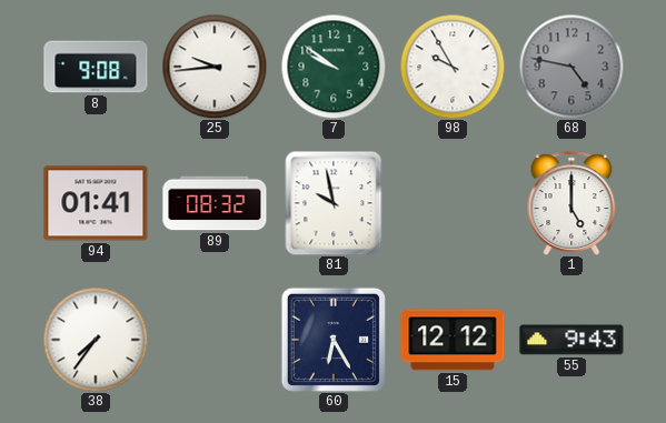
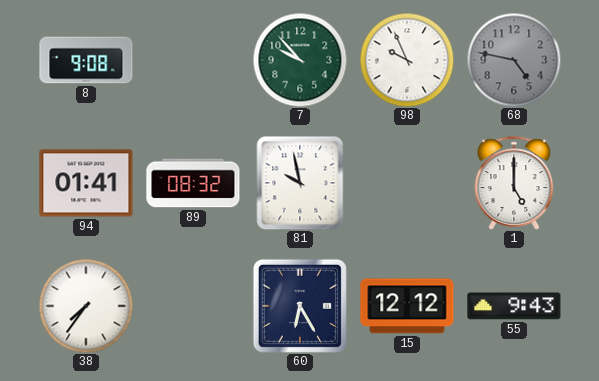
25: 9:44 -> none (215, 67)
7: 9:51 -> 9:53 (300, 60)
98: 9:55 -> 9:56 (407, 60)
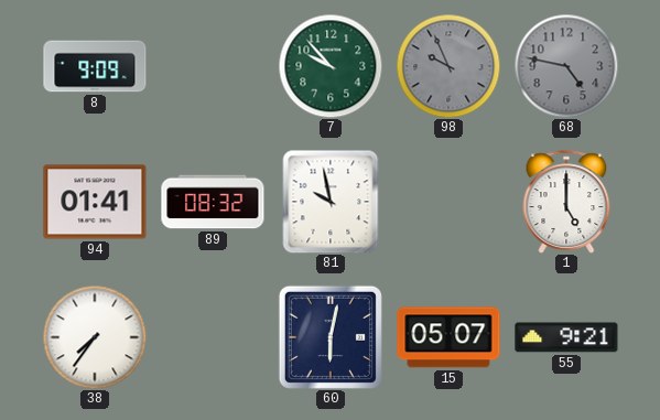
8: 9:08 -> 9:09 (95, 66)
98 dial: white -> grey (448, 66)
60: 6:25 -> 6:02 (331, 337)
15: 12:12 -> 05:07 (448, 337)
55: 9:43 -> 9:21 (566, 337)
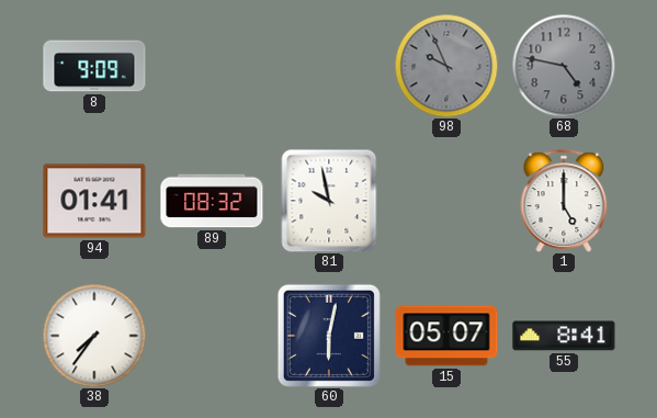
7: 9:53 -> none (331, 66)
55: 9:21 -> 8:41 (564, 336)
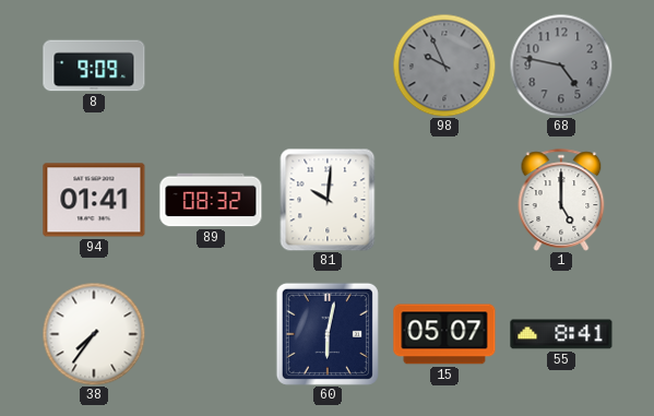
81: 9:58 -> 10:01 (328, 200)
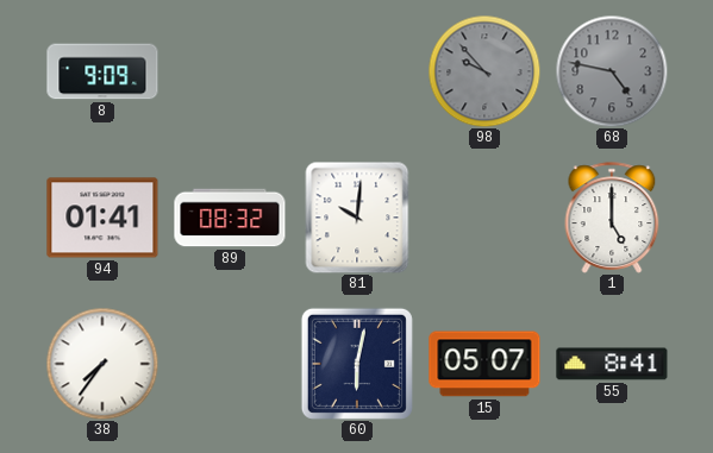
98: 9:56 -> 9:53 (484, 71)
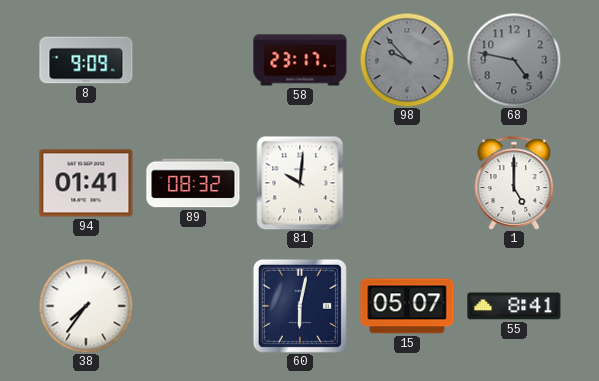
58: none -> 23:17 (300, 60)
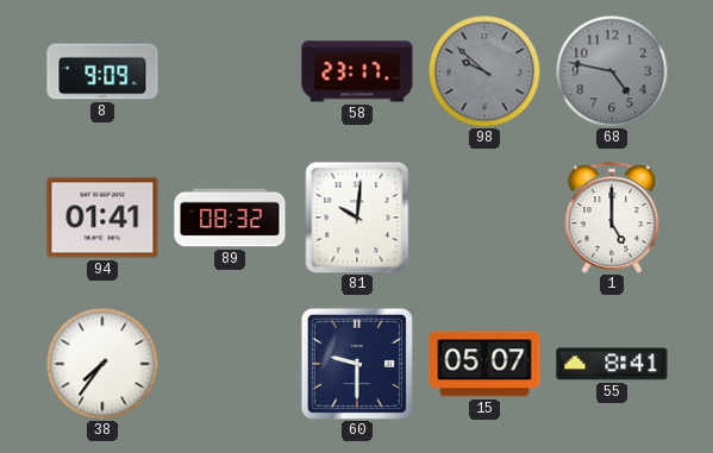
98: 9:53 -> 9:52 (484, 71)
60: 6:02 -> 9:30 (357, 364)
